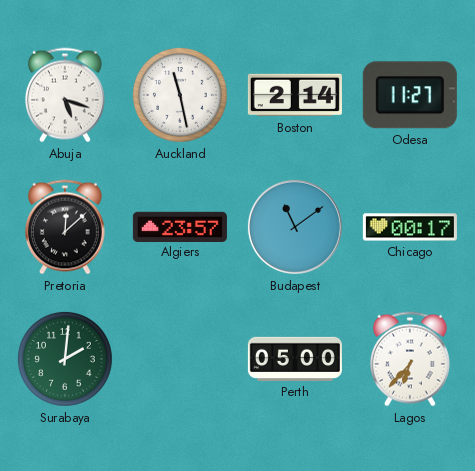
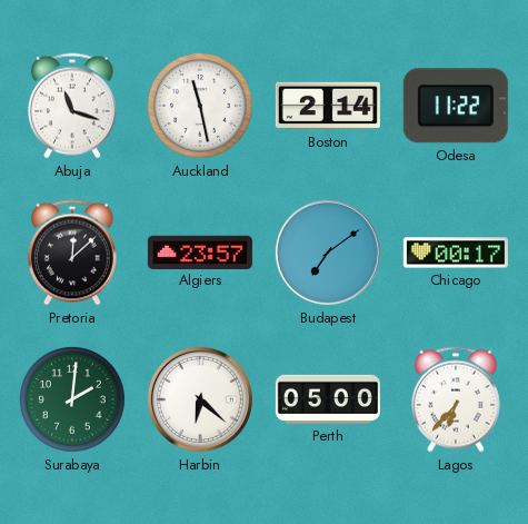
Abuja: 5:18 -> 11:18 (72, 106)
Odesa: 11:27 -> 11:22 (456, 106)
Budapest: 11:09 -> 7:09 (328, 253)
Harbin: none -> 6:22 (200, 399)
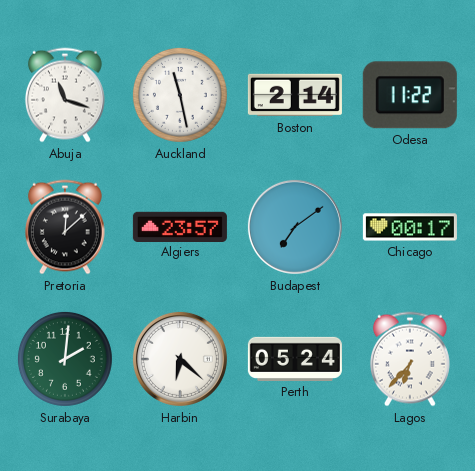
Perth: 05:00 -> 05:24 (295, 359)
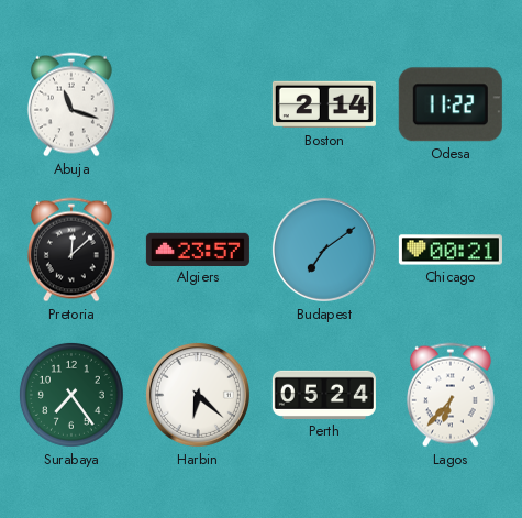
Auckland: 11:28 -> none (180, 95)
Chicago: 00:17 -> 00:21 (451, 250)
Surabaya: 2:01 -> 7:24 (71, 395)
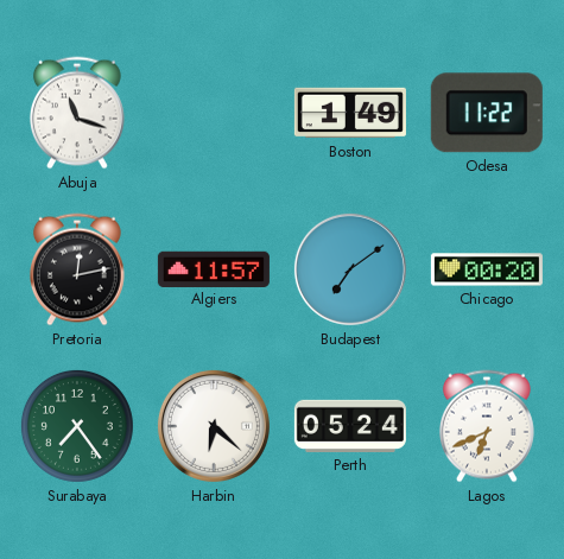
Boston: 2:14 -> 1:49 (350, 113)
Pretoria: 12:08 -> 12:13 (77, 269)
Algiers: 23:57 -> 11:57 (214, 268)
Chicago: 00:21 -> 00:20 (487, 269)
Lagos: 6:37 -> 6:41 (487, 426)
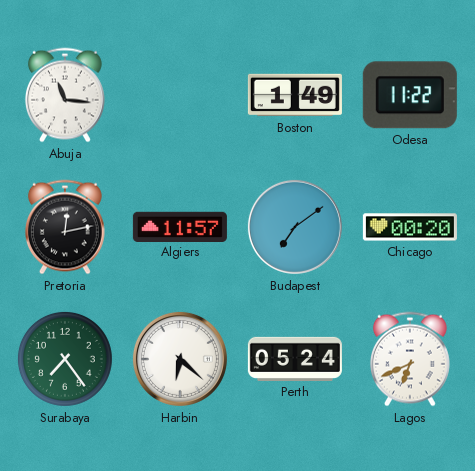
Abuja: 11:18 -> 11:16 (65, 95)
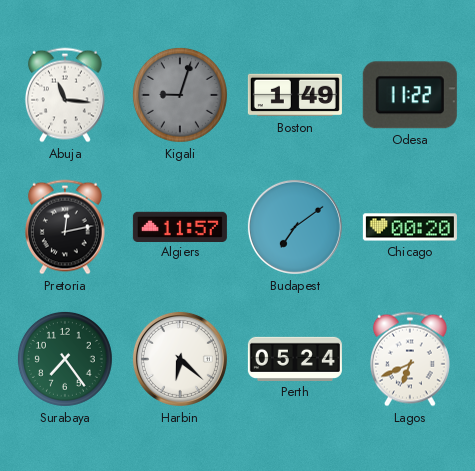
Kigali: none -> 9:03 (180, 95)
